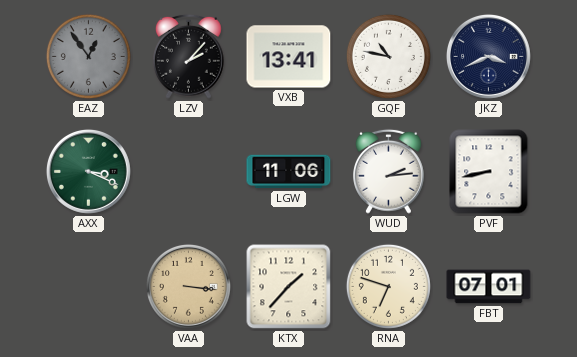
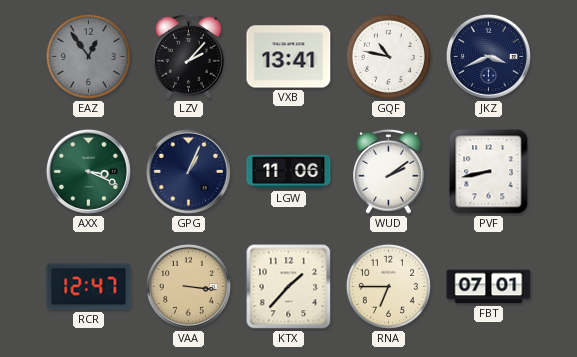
GPG: none -> 1:04 (188, 171)
WUD: 2:14 -> 2:09 (389, 171)
RCR: none -> 12:47 (89, 287)
RNA: 6:48 -> 6:45 (388, 286)
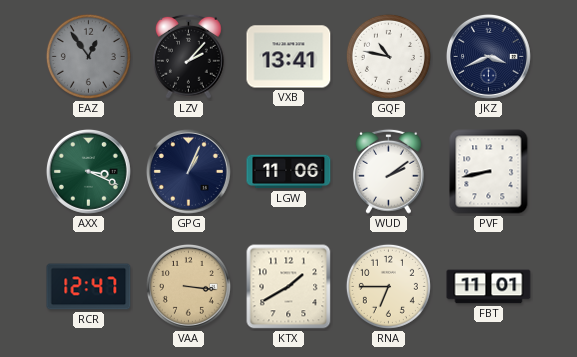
KTX: 1:37 -> 1:40 (289, 287)
FBT: 07:01 -> 11:01 (489, 287)
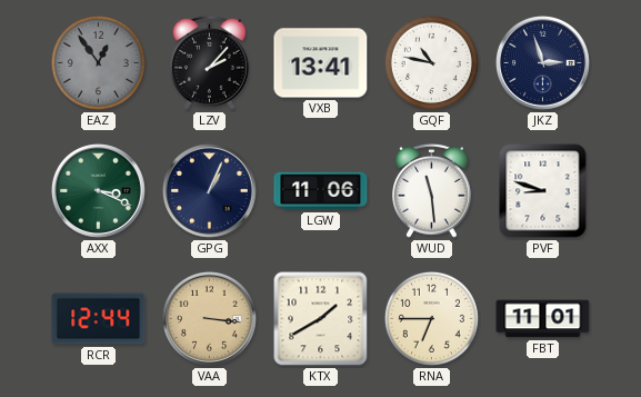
JKZ: 3:41 -> 2:57 (542, 62)
WUD: 2:09 -> 11:29 (432, 190)
PVF: 8:43 -> 8:48 (543, 191)
RCR: 12:47 -> 12:44 (99, 319)
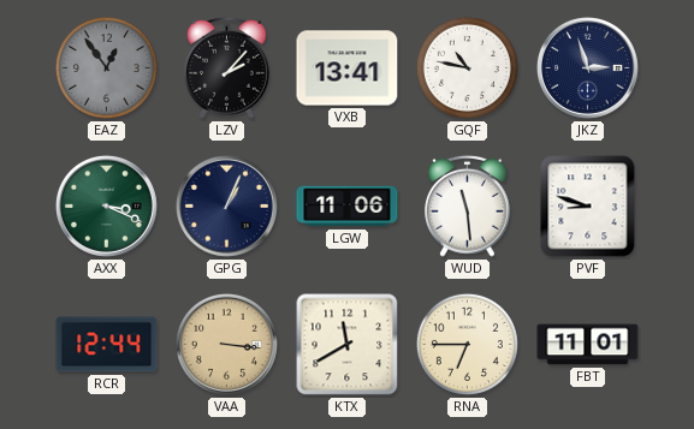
KTX: 1:40 -> 11:40 (348, 345)
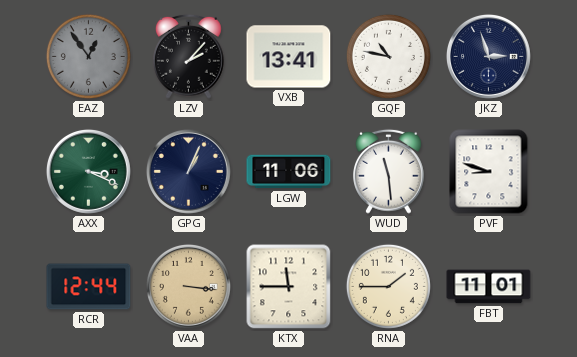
KTX: 11:40 -> 11:45 (289, 287)
RNA: 6:45 -> 1:45 (388, 286)
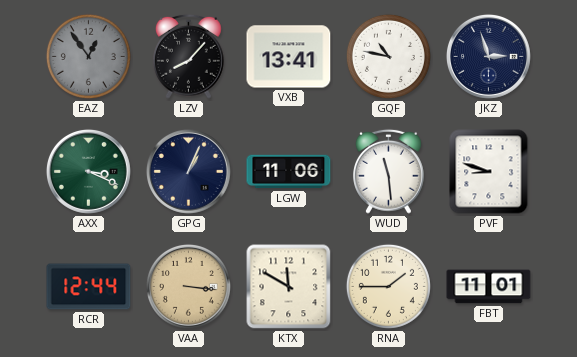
LZV: 2:07 -> 8:07 (189, 56)
KTX: 11:45 -> 11:50 (289, 287)
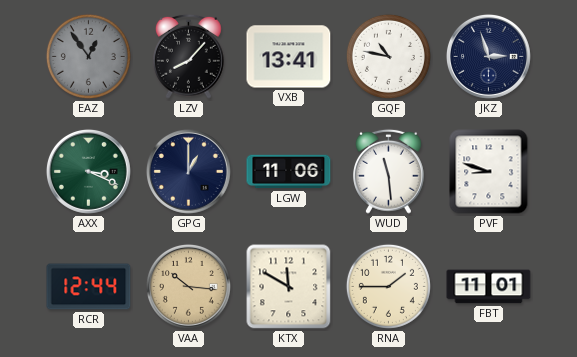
GPG: 1:04 -> 1:00 (188, 171)
VAA: 3:16 -> 10:16 (188, 286)
